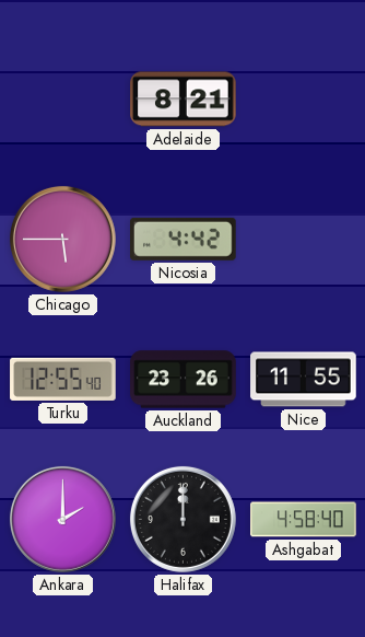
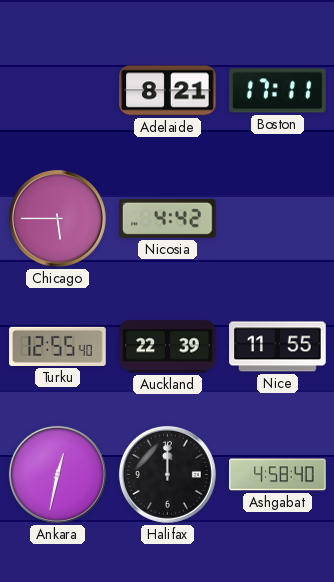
Boston: none -> 17:11 (278, 91)
Auckland: 23:26 -> 22:39 (168, 347)
Ankara: 2:00 -> 12:32 (57, 474)
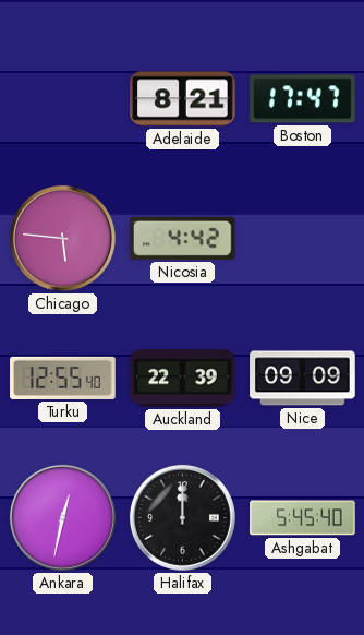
Boston: 17:11 -> 17:47 (303, 99)
Chicago: 5:45 -> 5:46 (62, 238)
Nice: 11:55 -> 09:09 (303, 379)
Ashgabat: 4:58 -> 5:45 (303, 518)
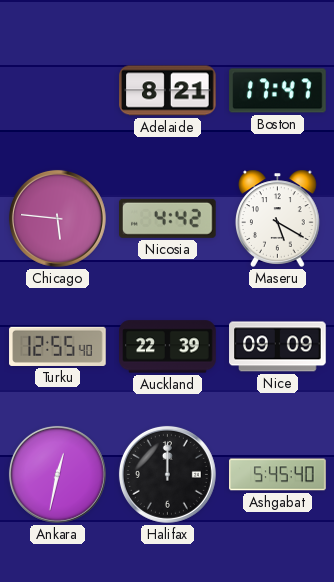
Maseru: none -> 5:20 (278, 218)
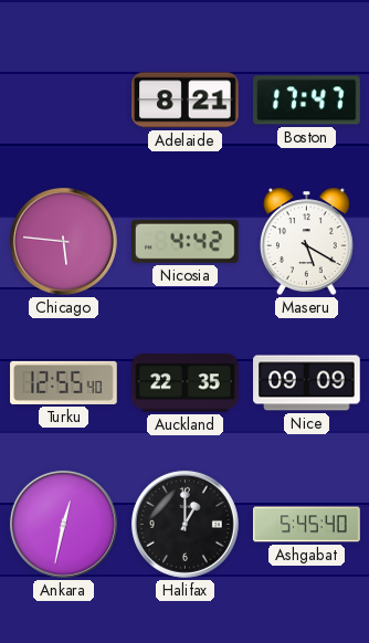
Auckland: 22:39 -> 22:35 (186, 383)
Halifax: 12:00 -> 1:00 (184, 524)
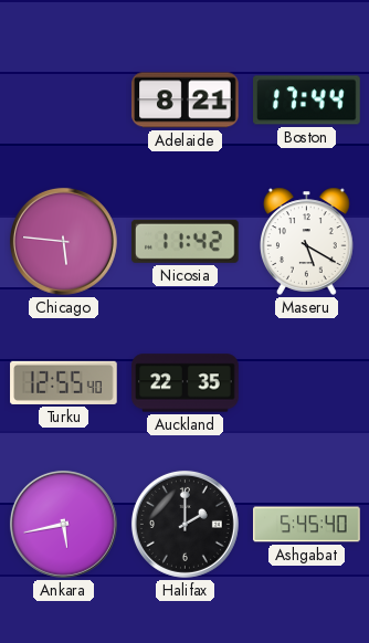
Boston: 17:47 -> 17:44 (307, 101)
Nicosia: 4:42 -> 11:42 (186, 241)
Nice: 09:09 -> none (307, 383)
Ankara: 12:32 -> 5:43 (63, 524)
Halifax: 1:00 -> 2:00 (184, 524)
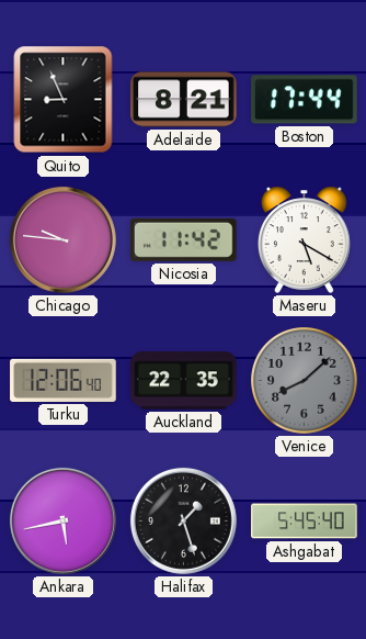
Quito: none -> 8:56 (64, 100)
Chicago: 5:46 -> 9:46 (62, 239)
Turku: 12:55 -> 12:06 (64, 380)
Venice: none -> 8:08 (305, 381)
Halifax: 2:00 -> 1:27 (183, 520)
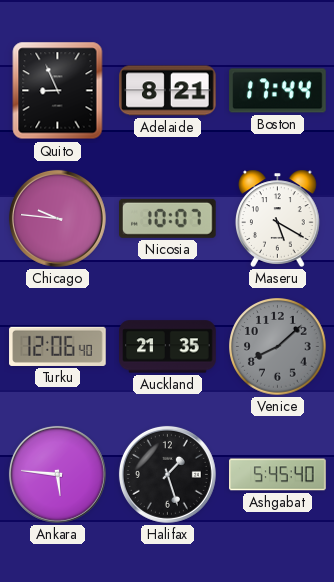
Nicosia: 11:42 -> 10:07 (168, 218)
Auckland: 22:35 -> 21:35 (168, 347)
Ankara: 5:43 -> 5:46 (57, 474)
